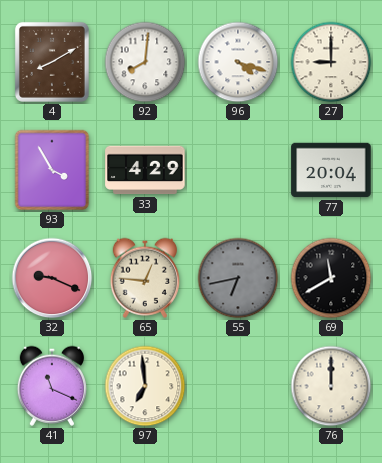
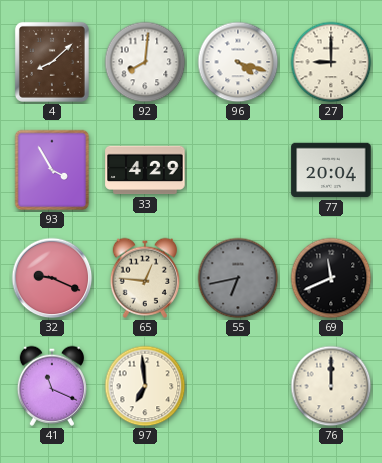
4: 8:10 -> 8:08 (52, 62)
69: 11:40 -> 11:41 (331, 278)
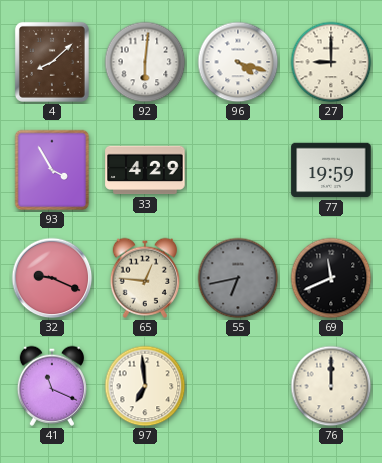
92: 8:01 -> 6:01 (145, 62)
77: 20:04 -> 19:59 (331, 170)
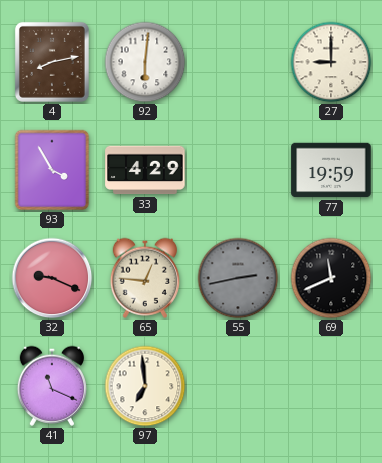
4: 8:08 -> 8:13 (52, 62)
96: 4:18 -> none (238, 62)
55: 6:43 -> 2:43 (238, 278)
76: 12:00 -> none (331, 386)
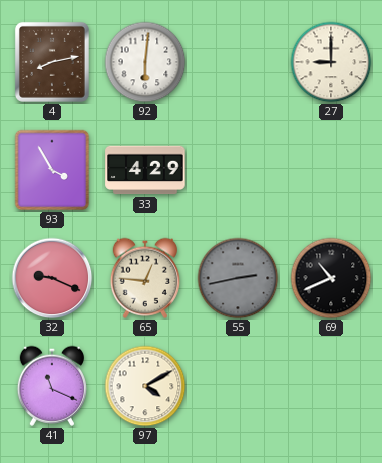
77: 19:59 -> none (331, 170)
69: 11:41 -> 10:41 (331, 278)
97: 6:59 -> 4:10 (145, 386)
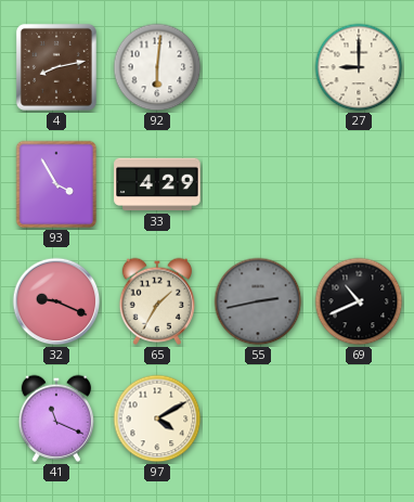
65: 12:46 -> 1:35 (156, 301)
